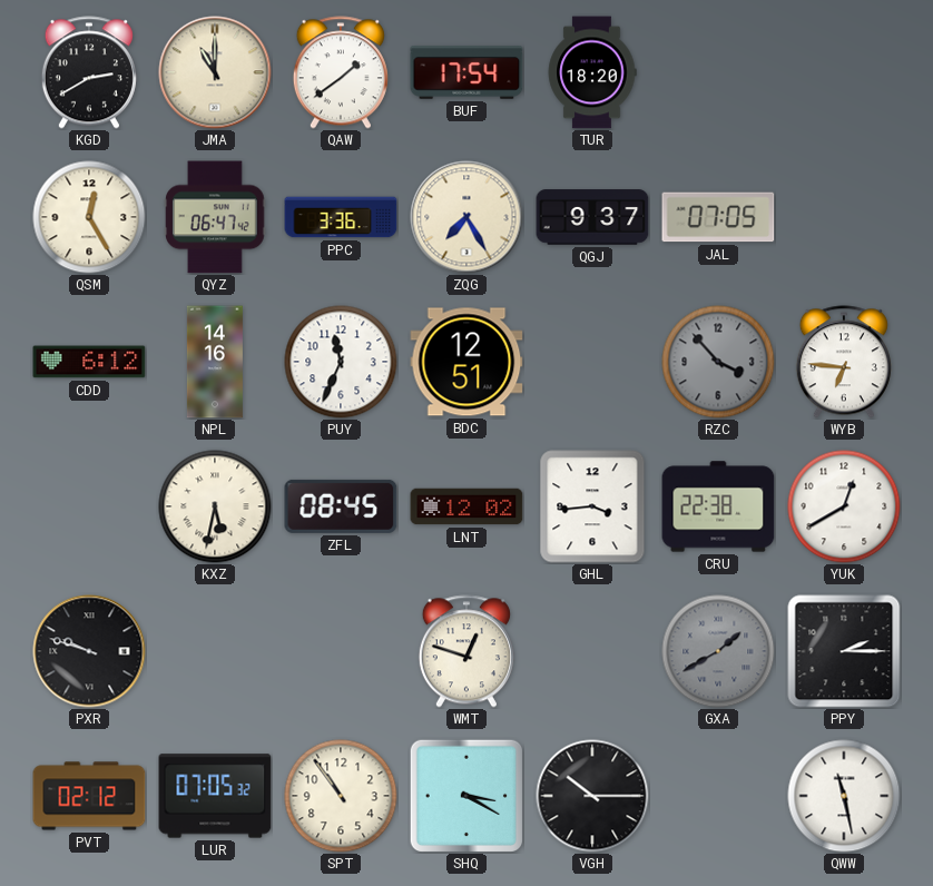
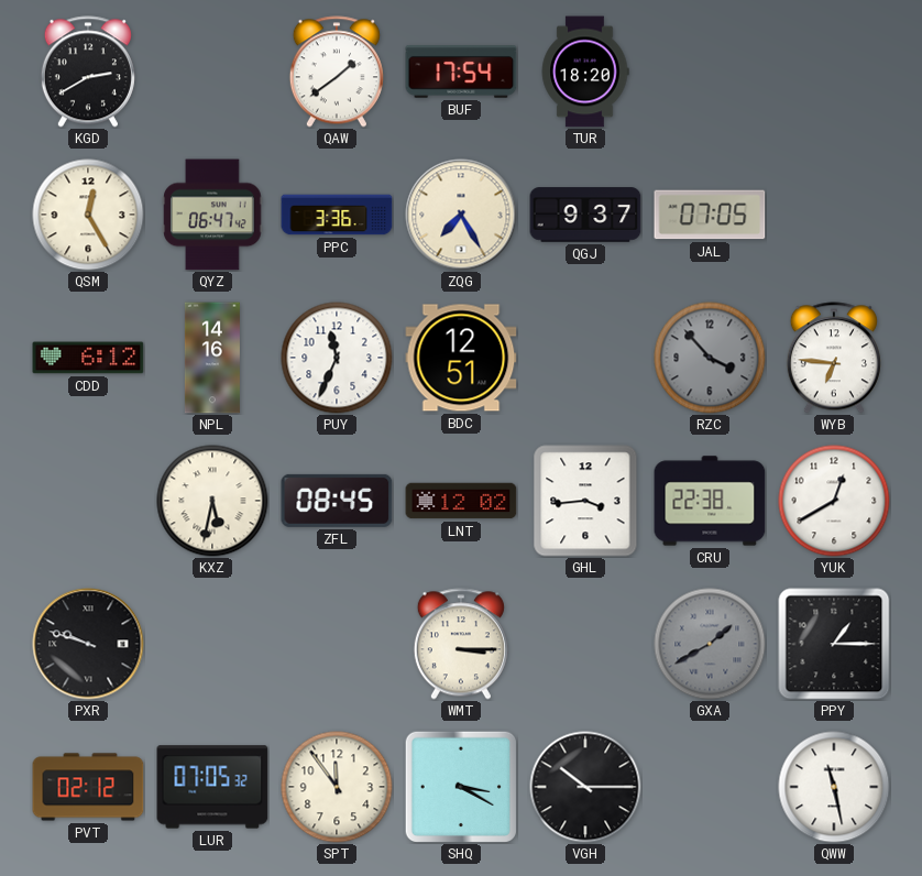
JMA: 11:00 -> none (215, 72)
WMT: 12:48 -> 3:15 (461, 644)
PPY: 2:15 -> 1:15 (834, 644)
SPT: 10:54 -> 11:54 (337, 787)
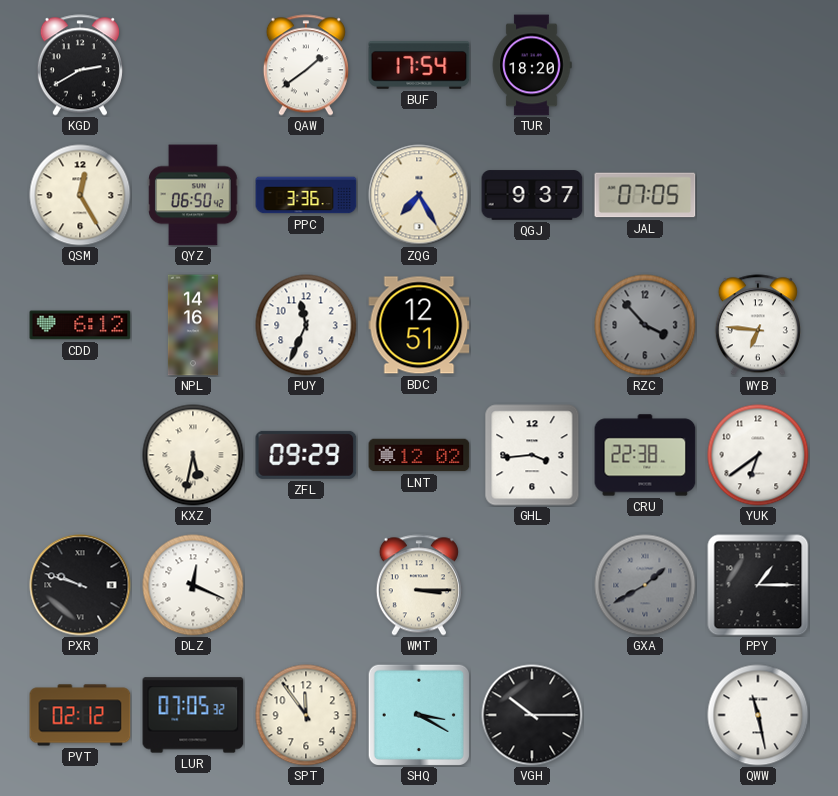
QYZ: 06:47 -> 06:50 (193, 195)
ZFL: 08:45 -> 09:29 (306, 455)
YUK: 12:40 -> 6:39 (758, 455)
DLZ: none -> 12:19 (193, 585)
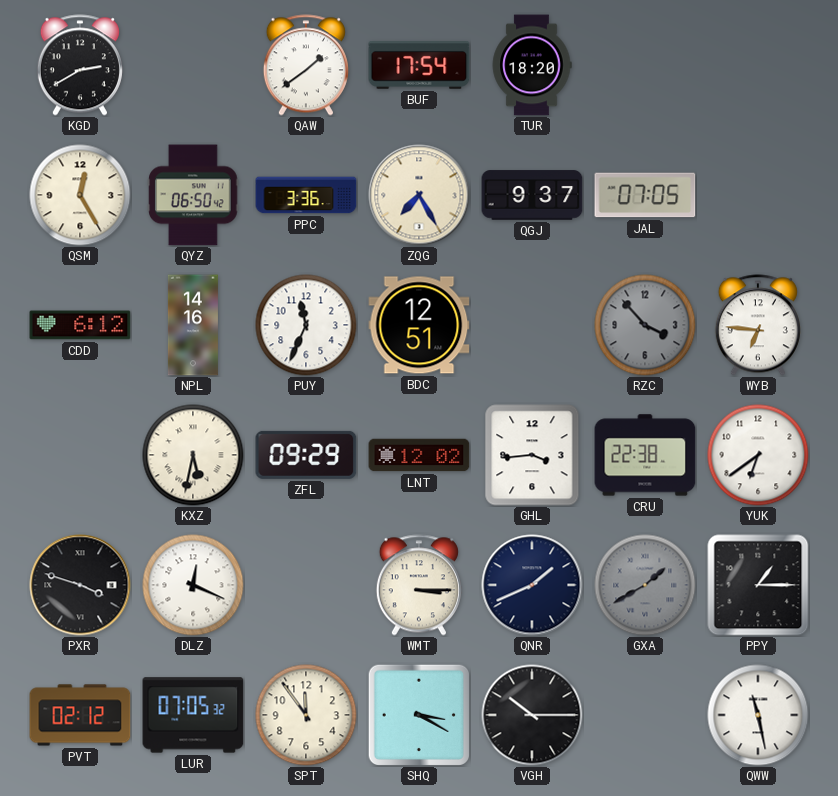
PXR: 9:48 -> 3:48 (80, 585)
QNR: none -> 1:41 (532, 585)
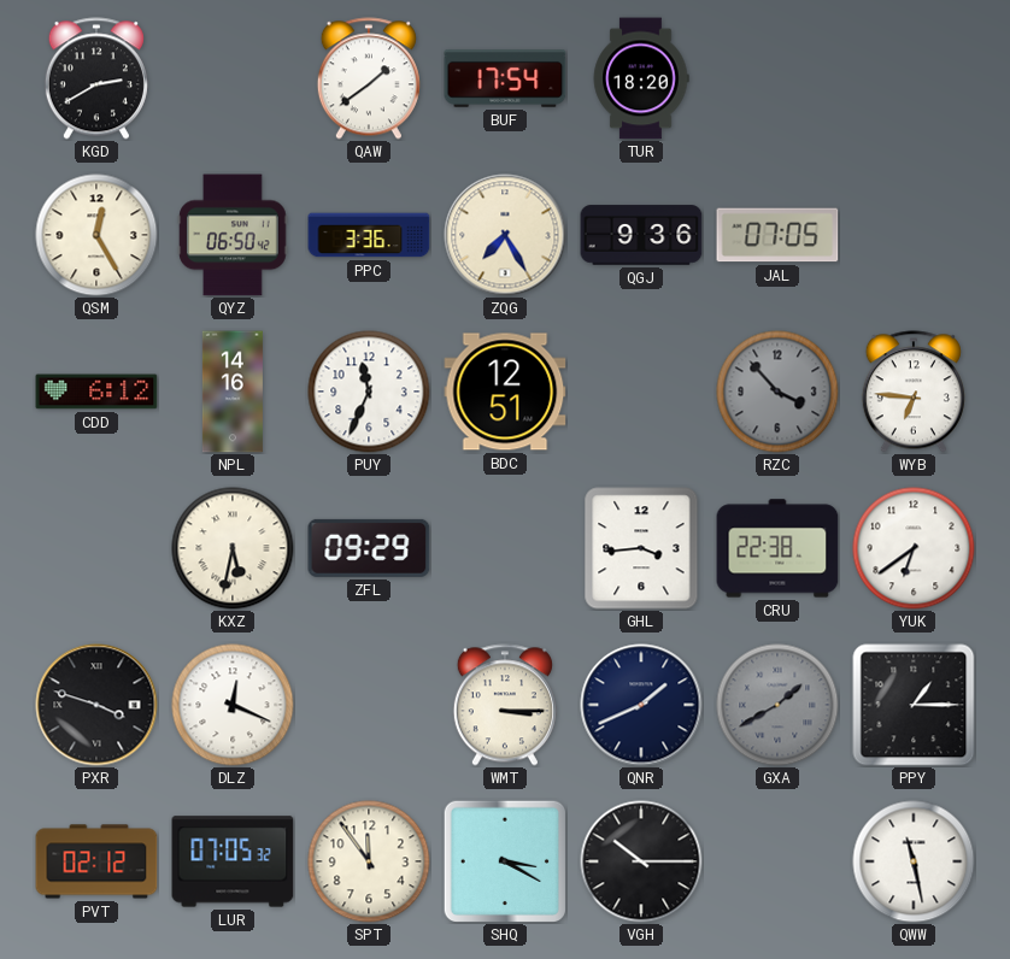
QGJ: 9:37 -> 9:36 (641, 235)
LNT: 12:02 -> none (419, 455)
